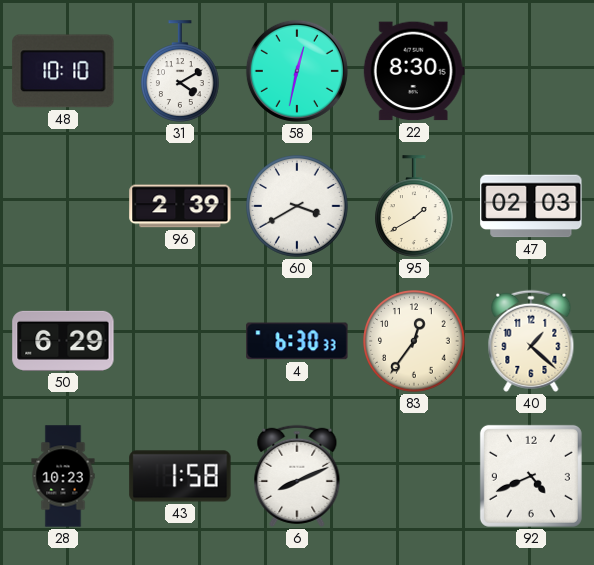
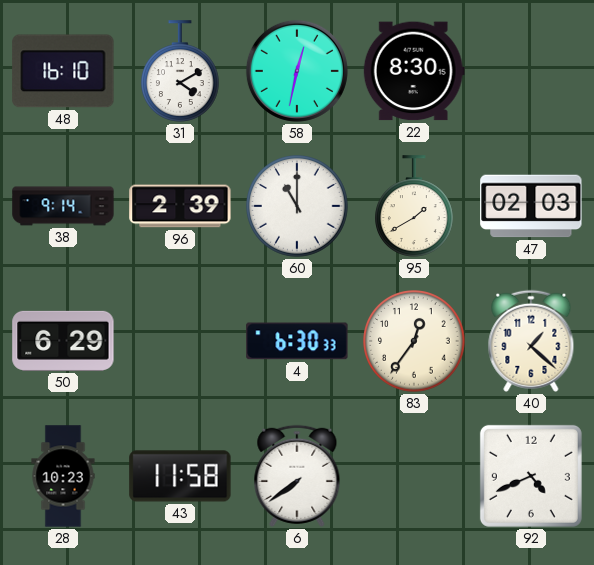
48: 10:10 -> 16:10 (63, 71)
38: none -> 9:14 (63, 206)
60: 3:40 -> 11:00 (297, 206)
43: 1:58 -> 11:58 (180, 476)
6: 8:11 -> 7:39 (297, 476)
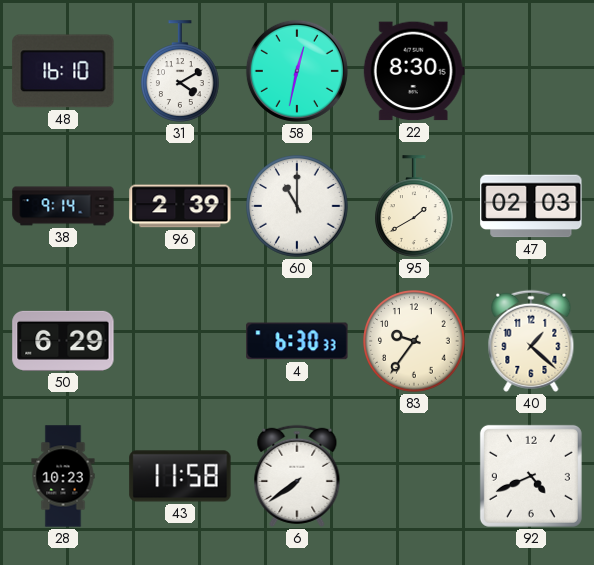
83: 12:36 -> 9:36 (414, 341)
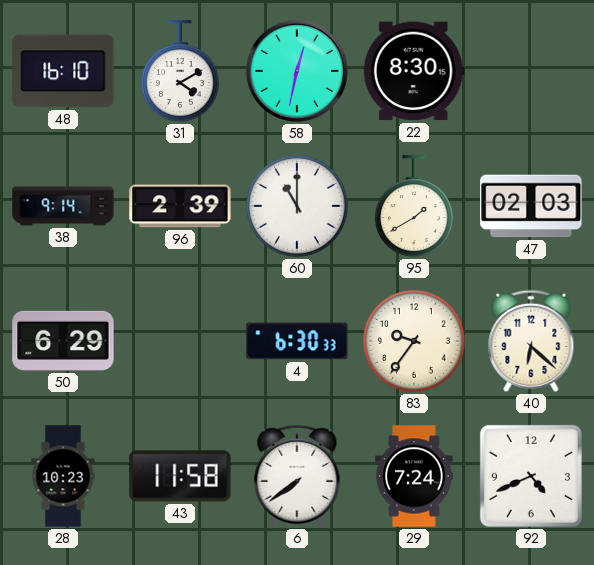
40: 1:22 -> 6:22 (531, 341)
29: none -> 7:24 (414, 476)
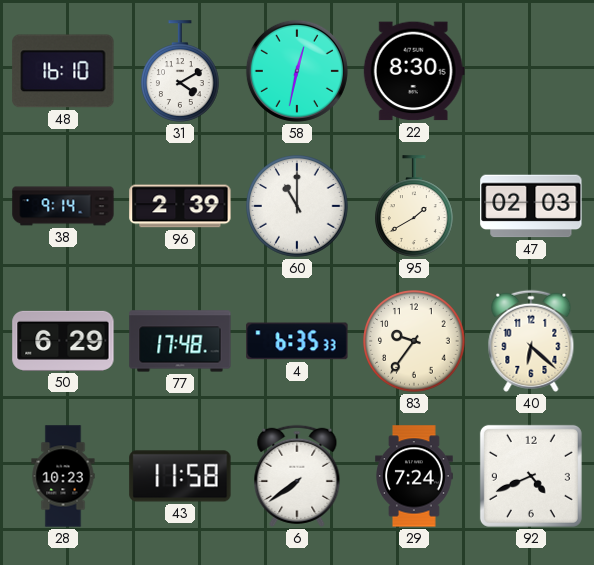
77: none -> 17:48 (180, 341)
4: 6:30 -> 6:35 (297, 341)
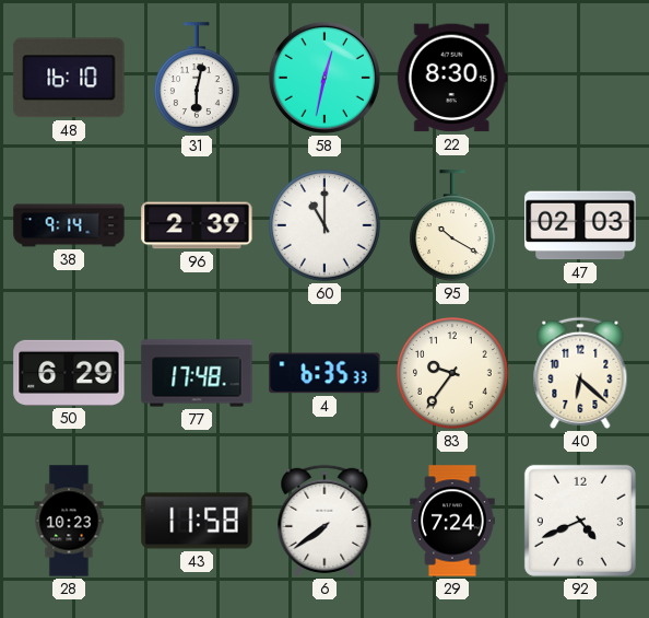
31: 4:10 -> 6:02 (198, 78)
95: 1:40 -> 10:20 (453, 225)
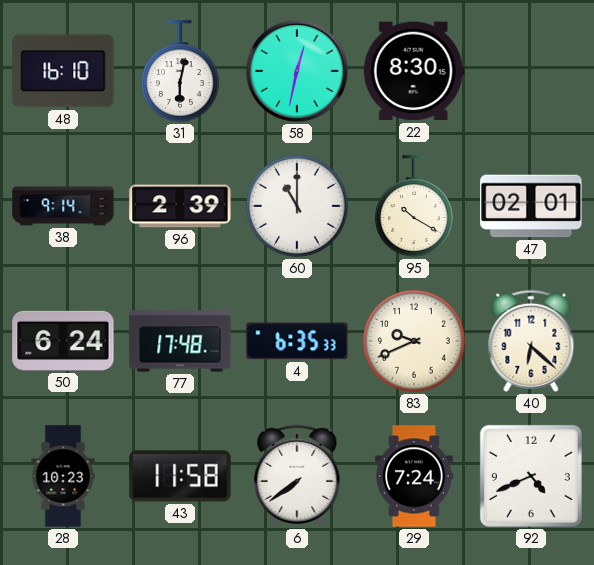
47: 02:03 -> 02:01 (531, 206)
50: 6:29 -> 6:24 (63, 341)
83: 9:36 -> 9:41 (414, 341)
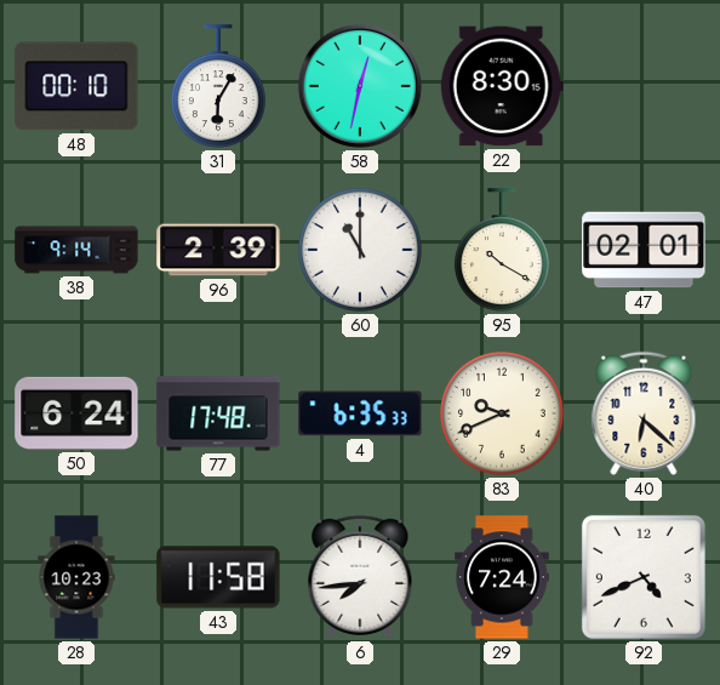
48: 16:10 -> 00:10 (76, 86)
31: 6:02 -> 6:05 (219, 86)
6: 7:39 -> 7:44 (360, 577)
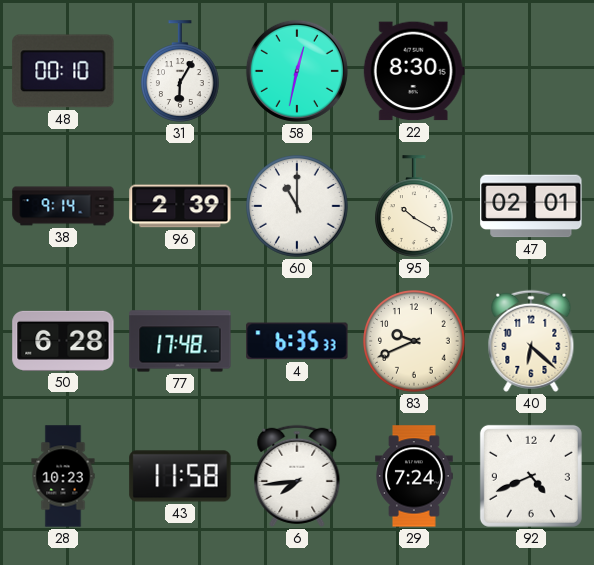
50: 6:24 -> 6:28 (63, 341)
